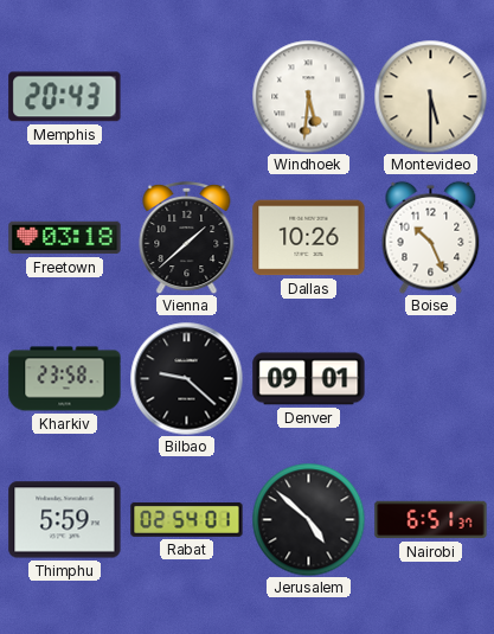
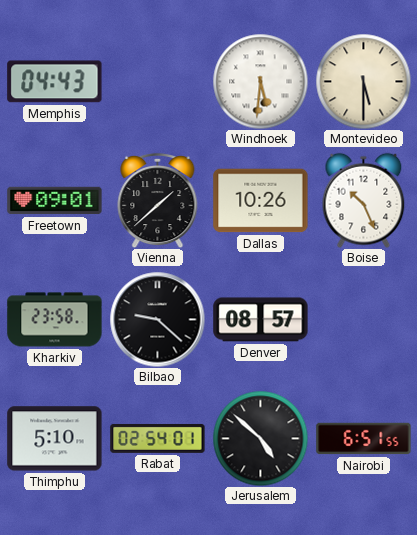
Memphis: 20:43 -> 04:43 (55, 82)
Freetown: 03:18 -> 09:01 (55, 201)
Denver: 09:01 -> 08:57 (261, 320)
Thimphu: 5:59 -> 5:10 (55, 439)
Nairobi: 6:51:37 -> 6:51:55 (364, 439)
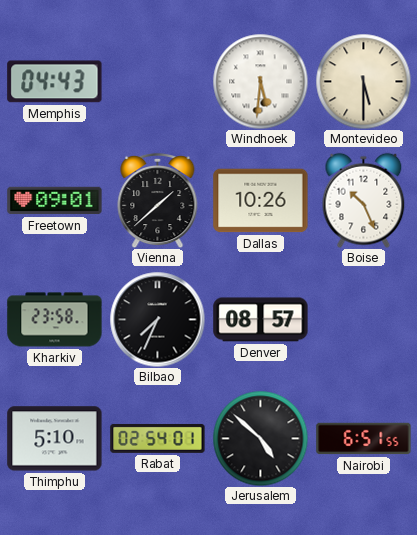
Bilbao: 9:22 -> 7:34 (157, 319)
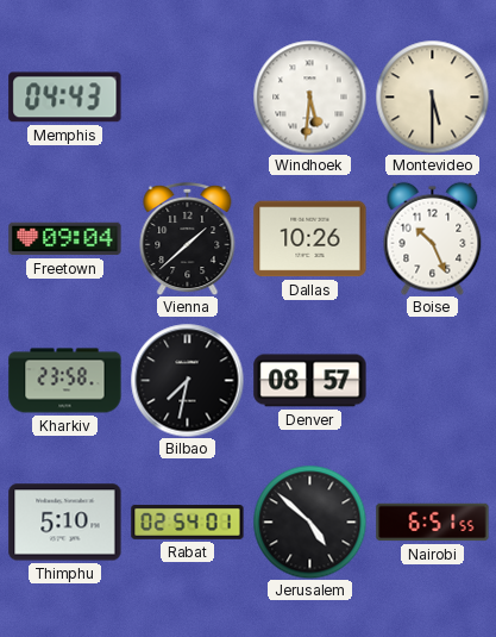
Freetown: 09:01 -> 09:04 (65, 239)
Bilbao: 7:34 -> 7:32 (187, 380)
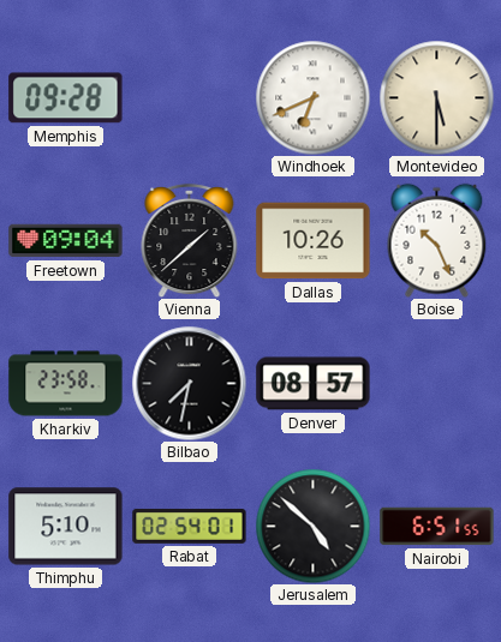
Memphis: 04:43 -> 09:28 (66, 98)
Windhoek: 5:31 -> 6:41 (312, 97)
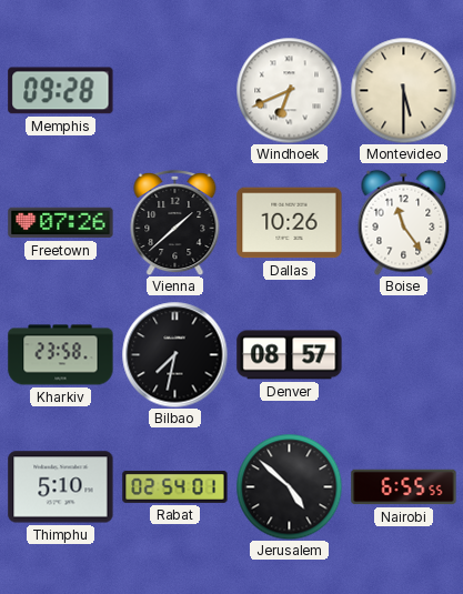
Freetown: 09:04 -> 07:26 (61, 223)
Boise: 10:26 -> 11:24 (404, 222)
Nairobi: 6:51 -> 6:55 (404, 487)
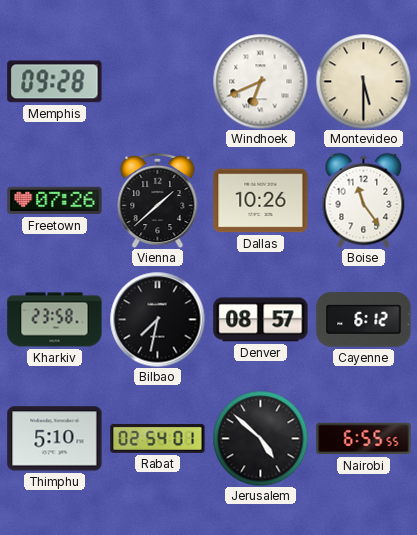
Cayenne: none -> 6:12 (364, 320)
